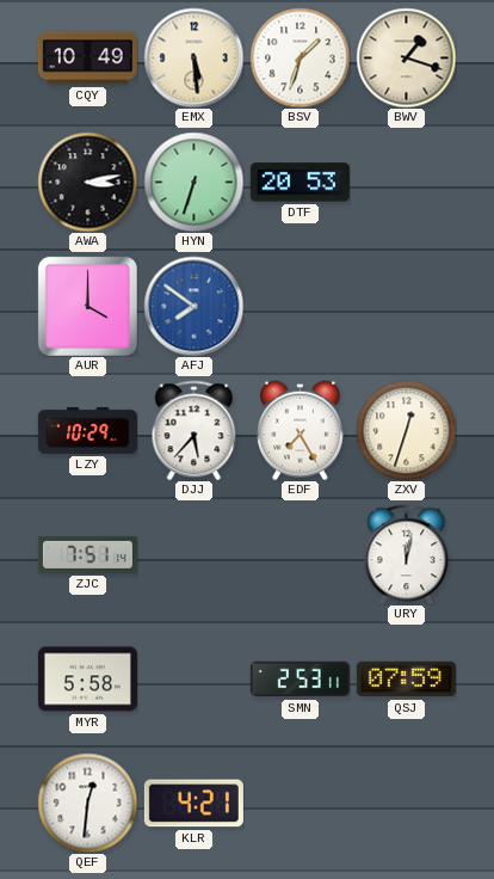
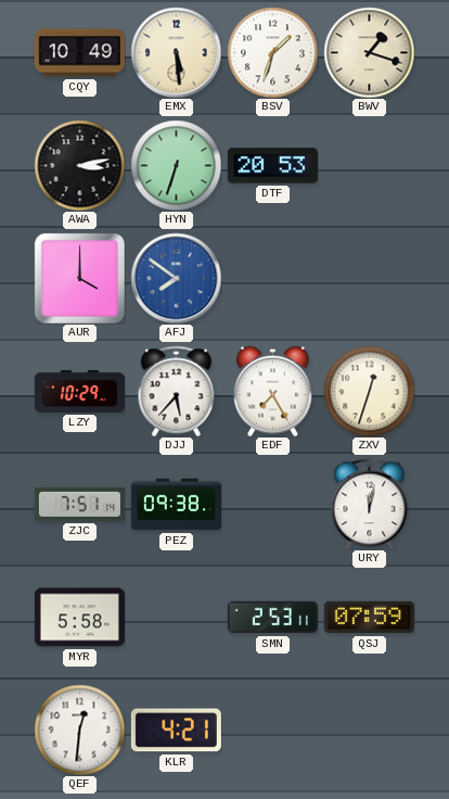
PEZ: none -> 09:38 (176, 505)
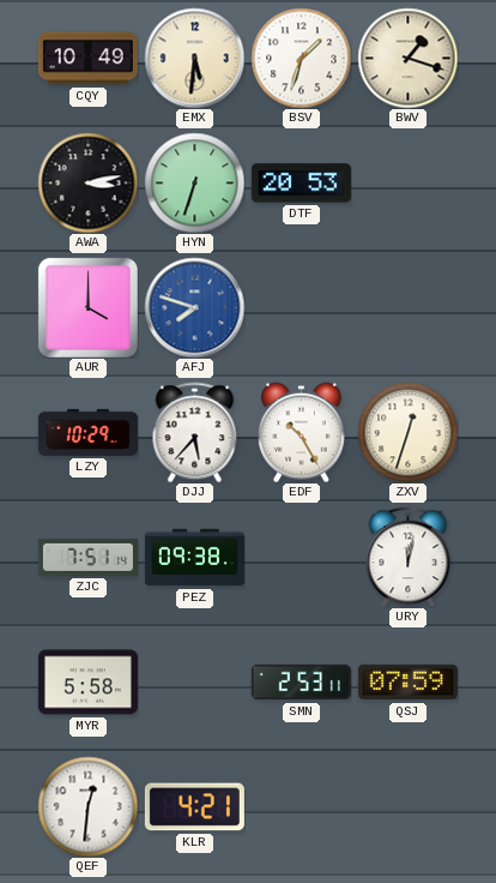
EMX: 5:29 -> 5:31 (194, 58)
AFJ: 7:51 -> 7:48 (194, 307)
EDF: 7:25 -> 10:25 (302, 432)
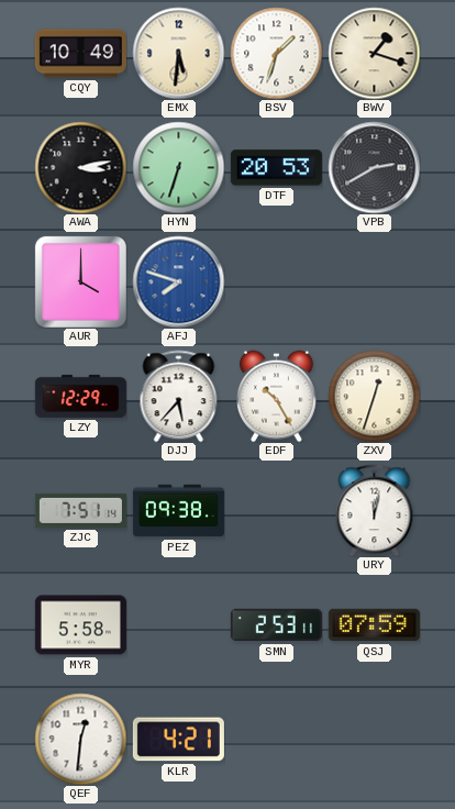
VPB: none -> 2:40 (374, 167)
LZY: 10:29 -> 12:29 (80, 396)
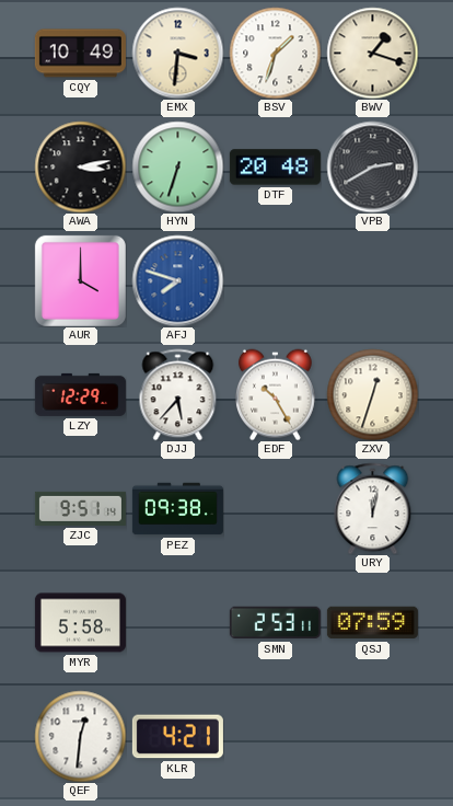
EMX: 5:31 -> 3:31 (177, 53)
DTF: 20:53 -> 20:48 (275, 168)
ZJC: 7:51 -> 9:51 (80, 508)
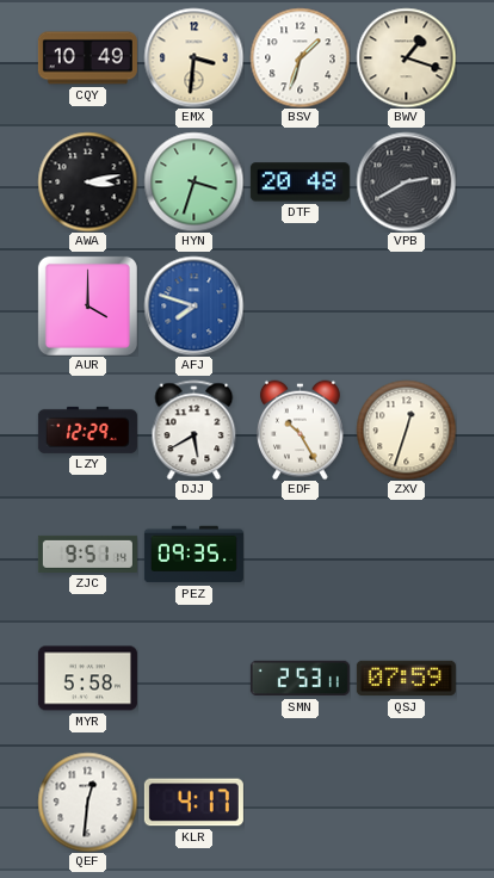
HYN: 6:33 -> 3:33 (193, 181)
DJJ: 5:37 -> 5:40 (194, 429)
PEZ: 09:38 -> 09:35 (193, 555)
URY: 12:02 -> none (373, 508)
KLR: 4:21 -> 4:17 (193, 803)
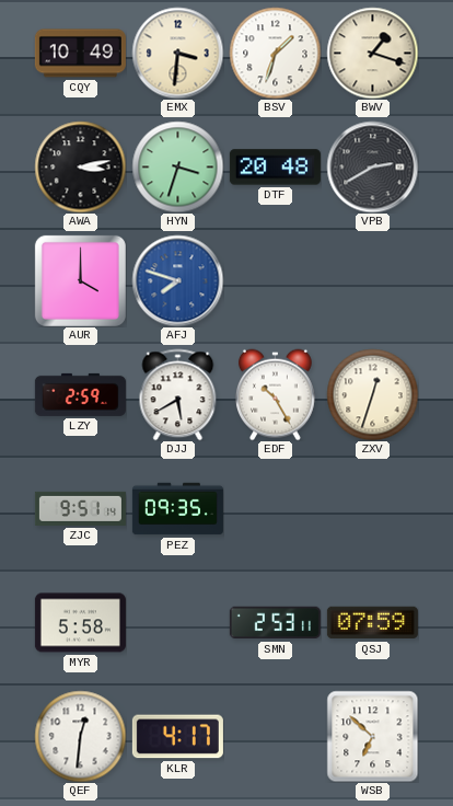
LZY: 12:29 -> 2:59 (80, 394)
WSB: none -> 6:52 (372, 736)
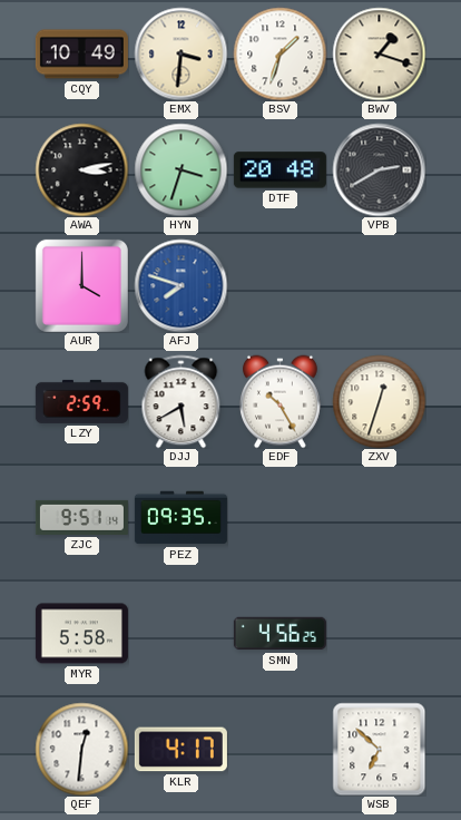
SMN: 2:53 -> 4:56 (279, 634)
QSJ: 07:59 -> none (372, 623)
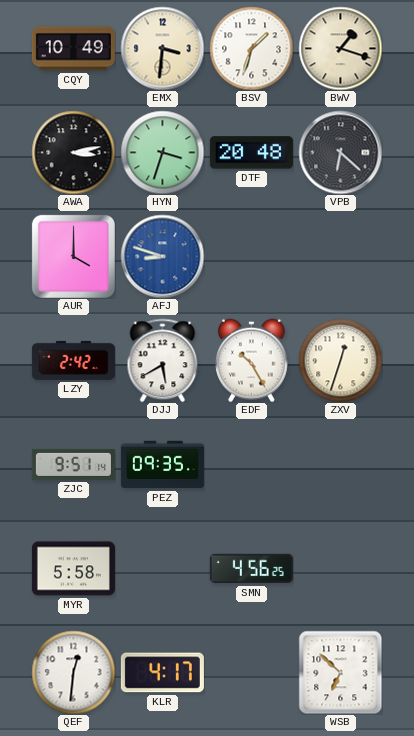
VPB: 2:40 -> 6:22 (340, 152)
AFJ: 7:48 -> 8:48 (162, 256)
LZY: 2:59 -> 2:42 (73, 360)
